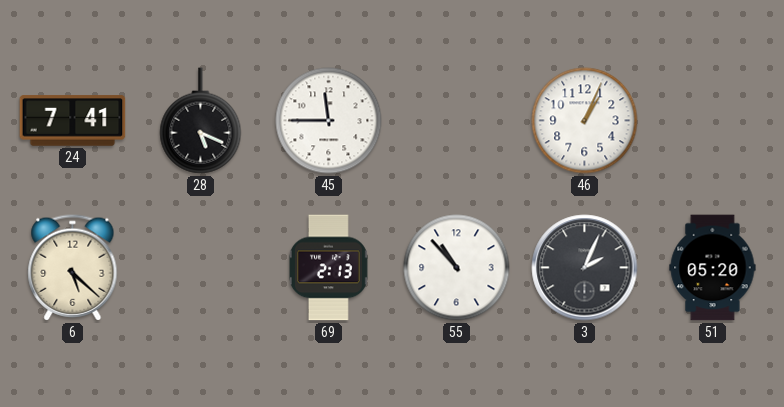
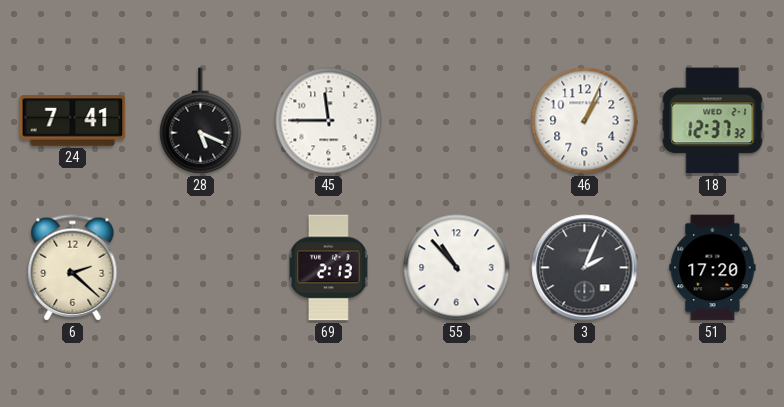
18: none -> 12:37 (713, 121)
6: 5:22 -> 2:22 (73, 268)
51: 05:20 -> 17:20 (713, 268)
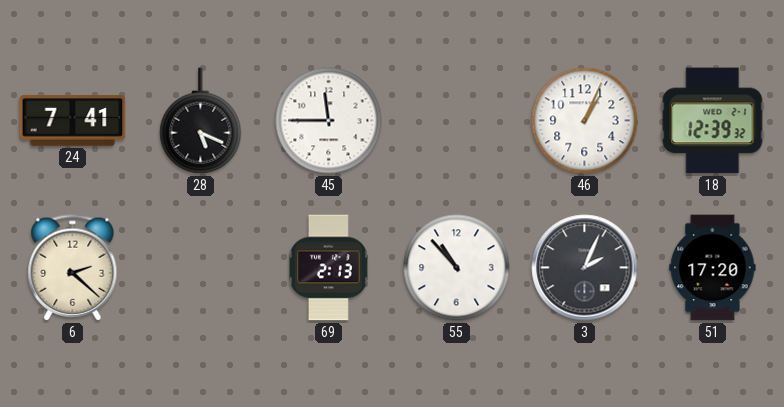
18: 12:37 -> 12:39 (713, 121)
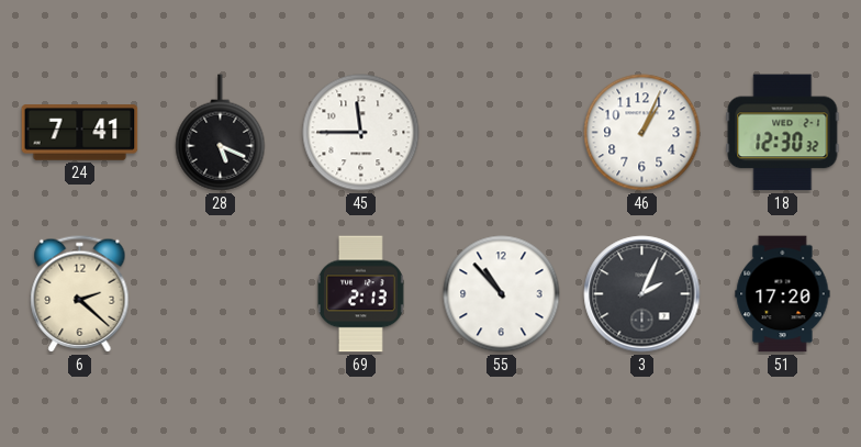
18: 12:39 -> 12:30 (783, 133)
